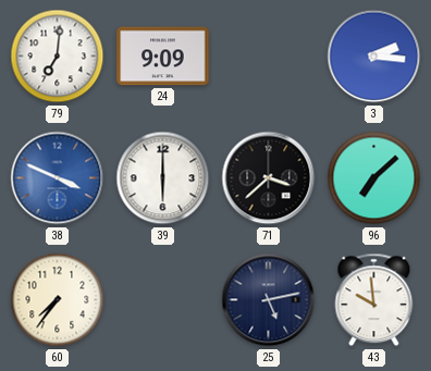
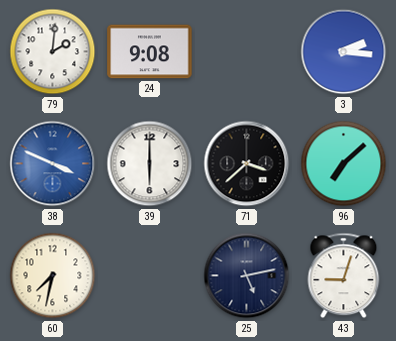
79: 7:01 -> 2:01 (53, 52)
24: 9:09 -> 9:08 (150, 52)
60: 7:36 -> 7:32 (53, 276)
43: 9:59 -> 9:03 (344, 276)
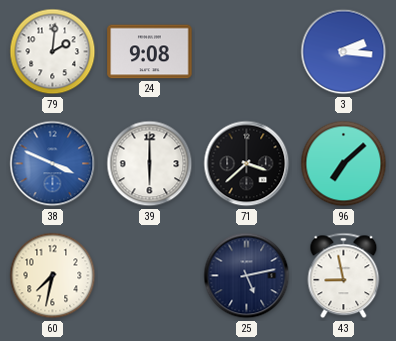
43: 9:03 -> 8:58 (344, 276)
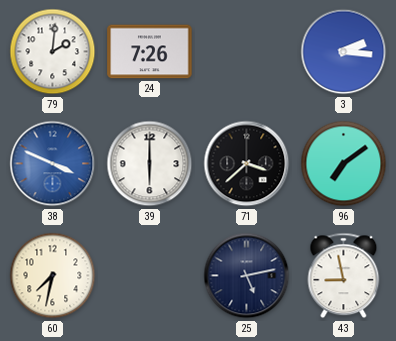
24: 9:08 -> 7:26 (150, 52)
96: 7:08 -> 7:09 (344, 164)
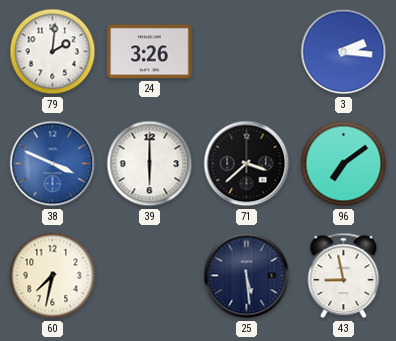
24: 7:26 -> 3:26 (150, 52)
25: 5:13 -> 5:29 (247, 276)
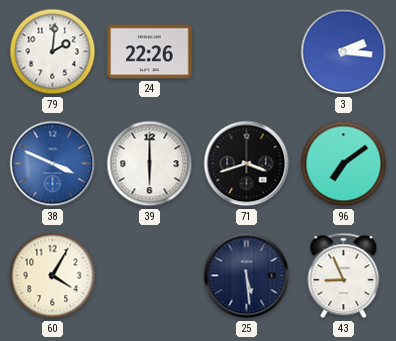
24: 3:26 -> 22:26 (150, 52)
71: 3:38 -> 3:42 (247, 164)
60: 7:32 -> 4:05 (53, 276)
43: 8:58 -> 8:56 (344, 276)
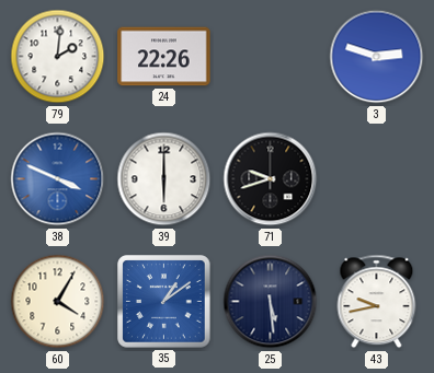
3: 2:16 -> 2:48 (377, 57)
71: 3:42 -> 9:42 (271, 179)
96: 7:09 -> none (344, 164)
35: none -> 1:09 (164, 302)
43: 8:56 -> 9:43 (377, 302)
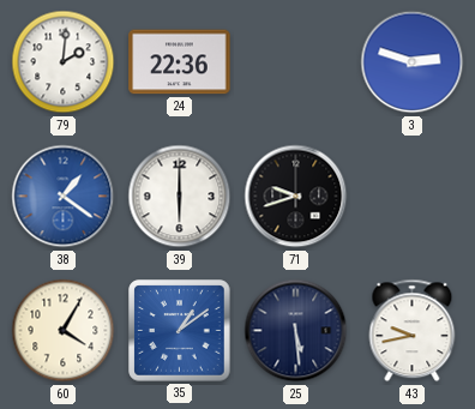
24: 22:26 -> 22:36 (180, 62)
38: 3:49 -> 1:21 (64, 197)
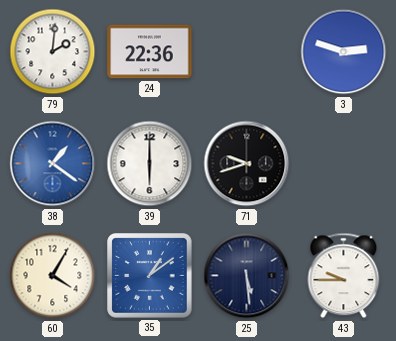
43: 9:43 -> 9:45 (344, 276)
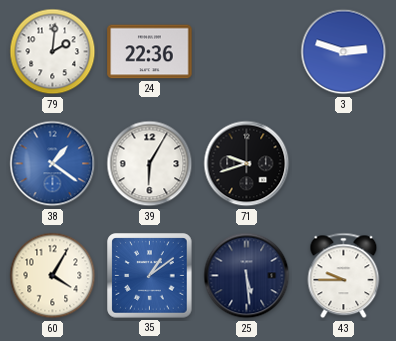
39: 6:00 -> 6:05 (150, 164)
